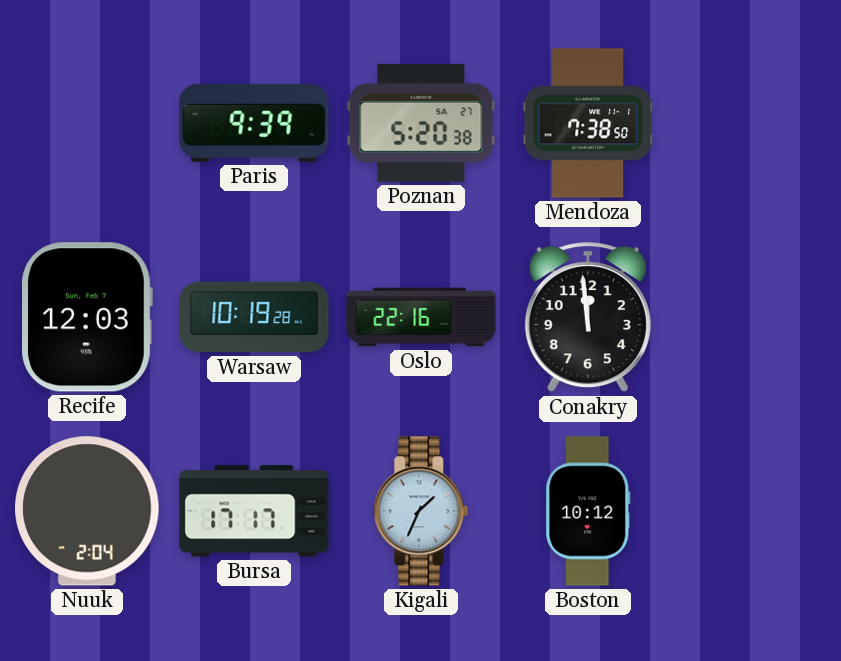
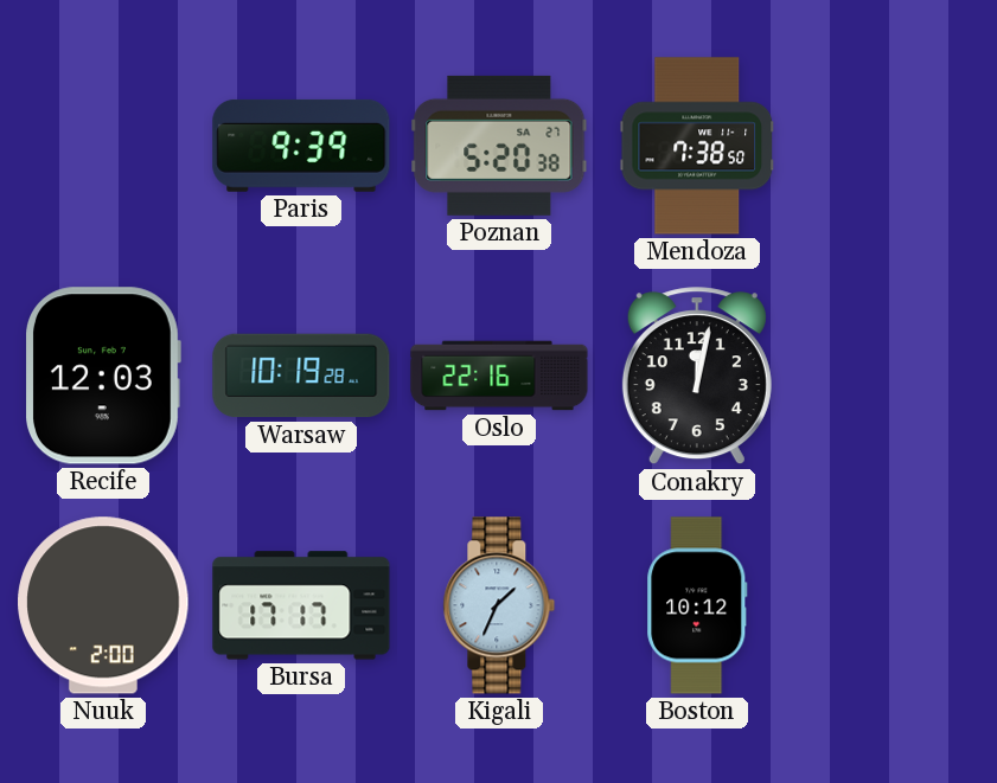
Conakry: 11:59 -> 12:02 (697, 377)
Nuuk: 2:04 -> 2:00 (103, 605)
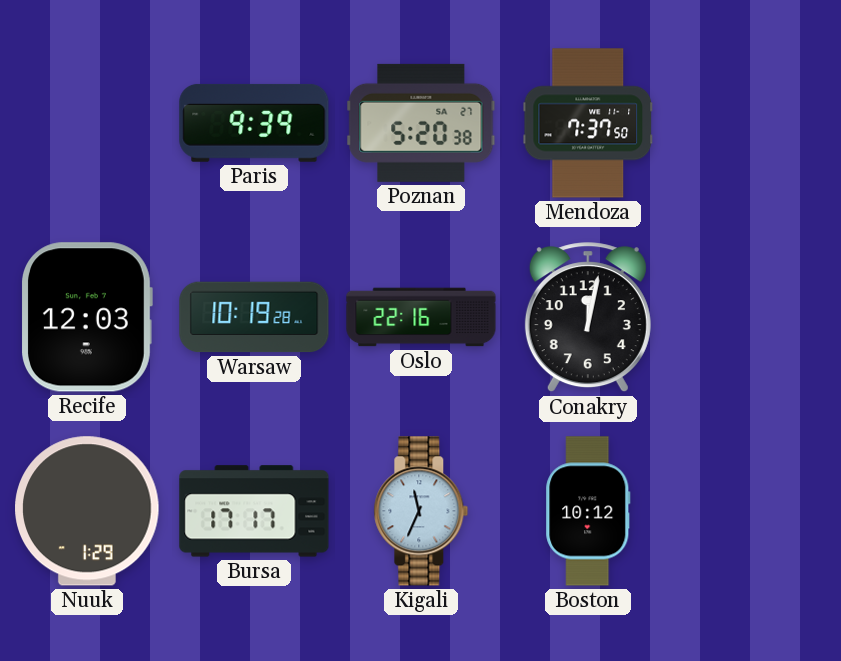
Mendoza: 7:38 -> 7:37 (588, 123)
Nuuk: 2:00 -> 1:29 (87, 511)
Kigali: 1:34 -> 11:34 (421, 511)
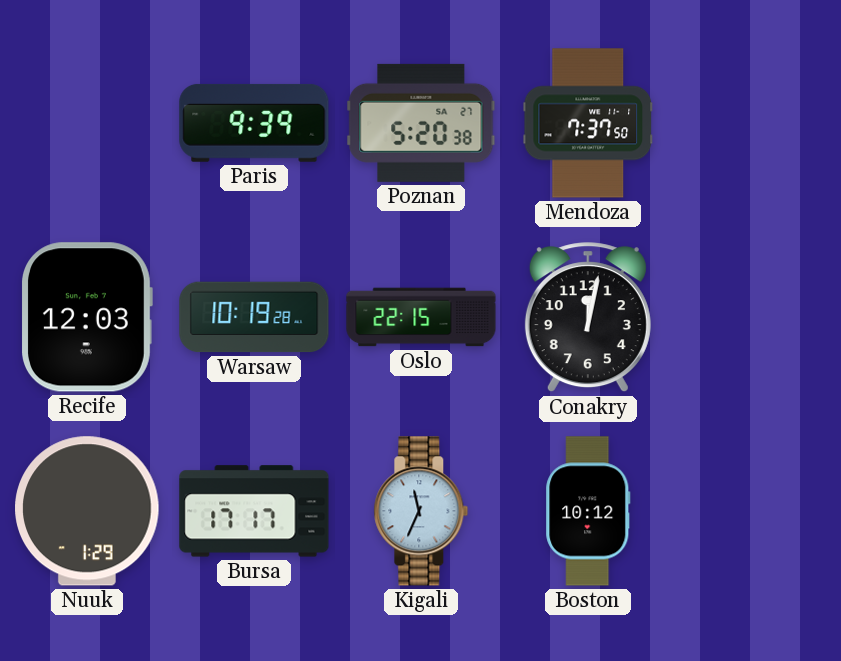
Oslo: 22:16 -> 22:15 (421, 317)
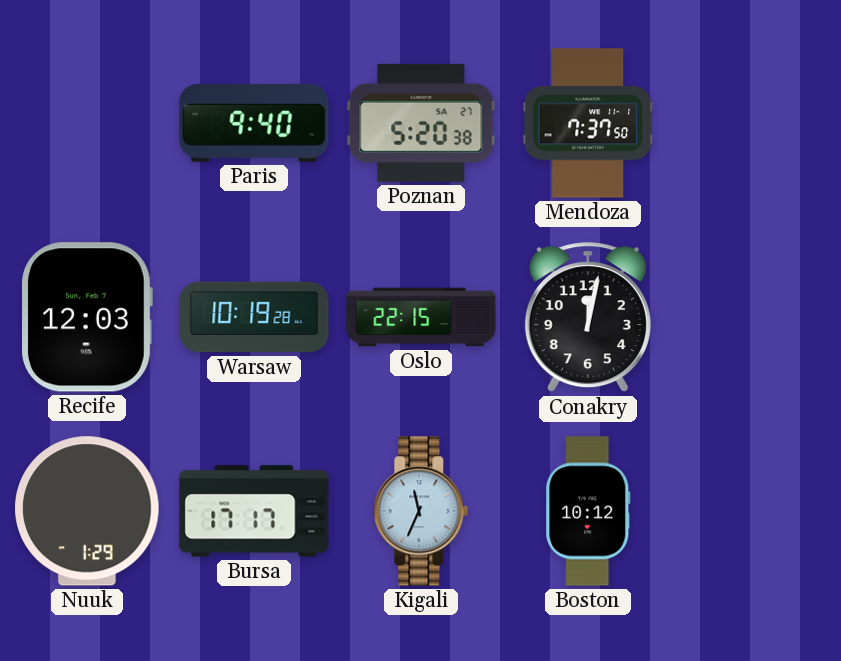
Paris: 9:39 -> 9:40 (254, 123)
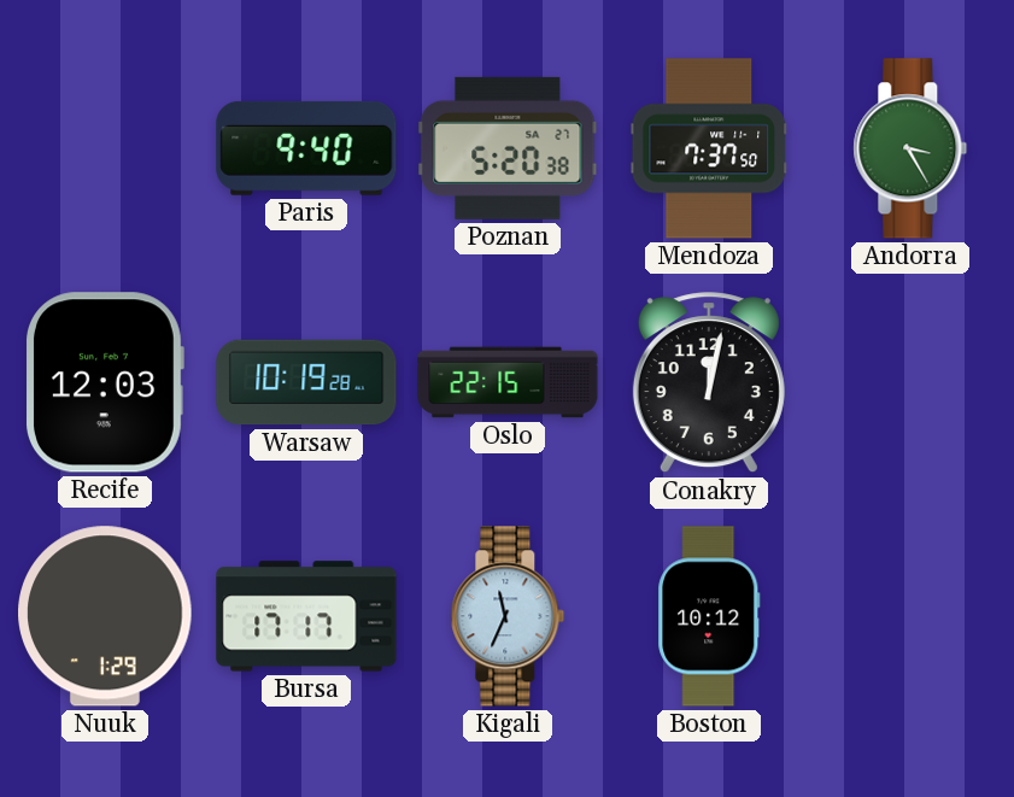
Andorra: none -> 3:25 (910, 148)
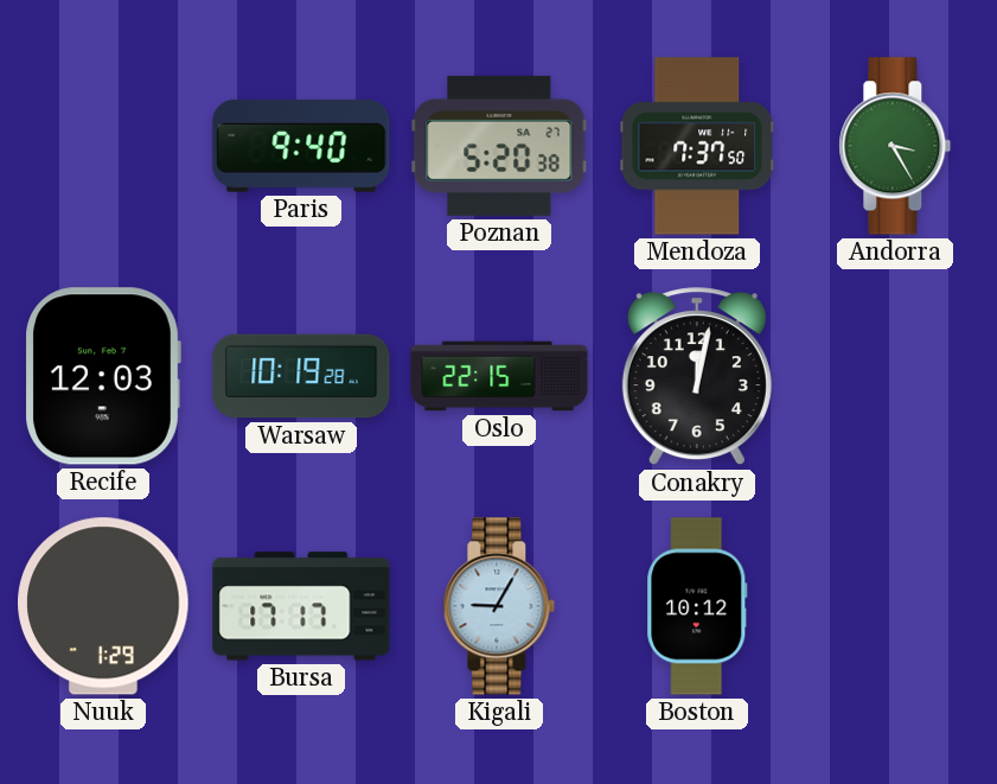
Kigali: 11:34 -> 9:05 (499, 606)
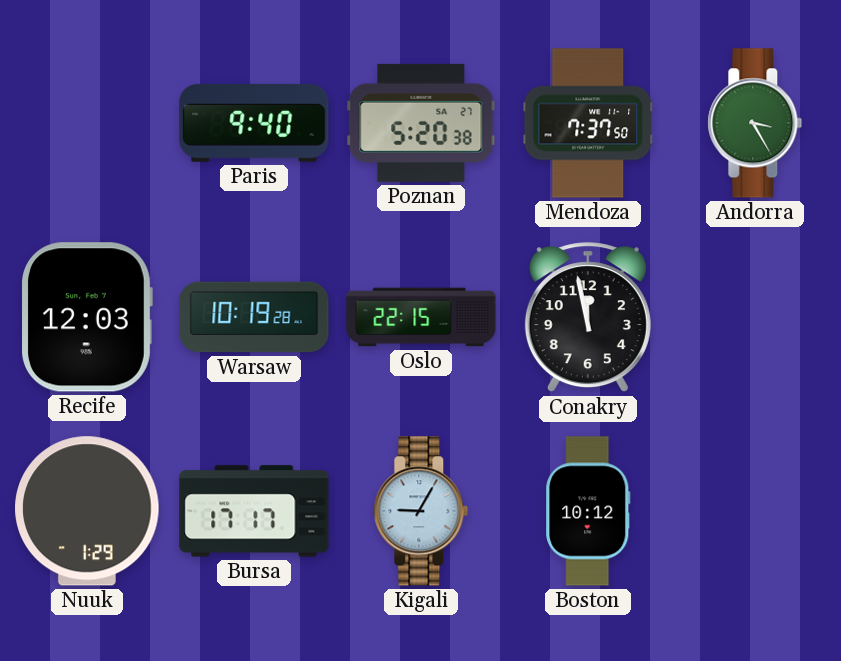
Conakry: 12:02 -> 11:58 (588, 318)
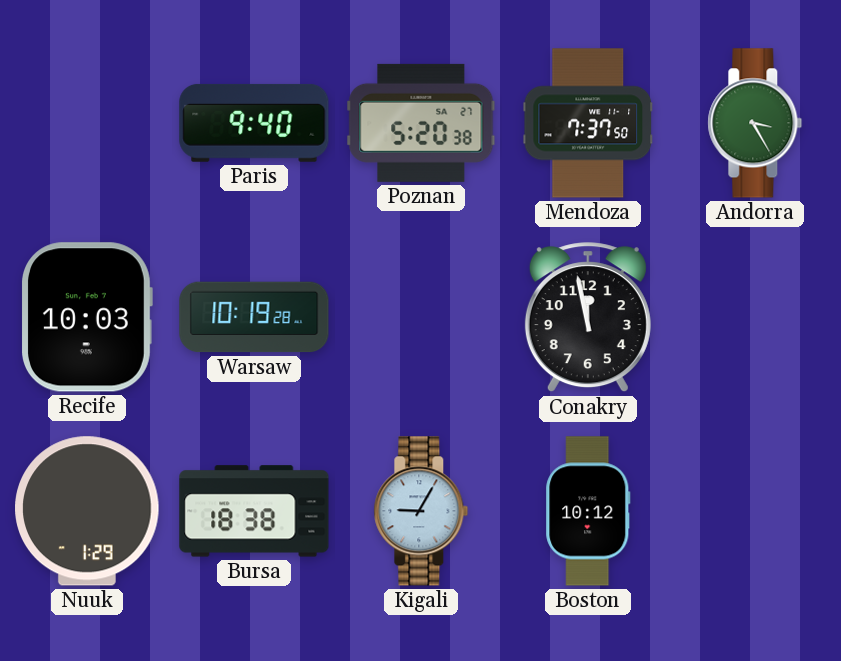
Recife: 12:03 -> 10:03 (87, 317)
Oslo: 22:15 -> none (421, 317)
Bursa: 17:17 -> 18:38 (254, 511)
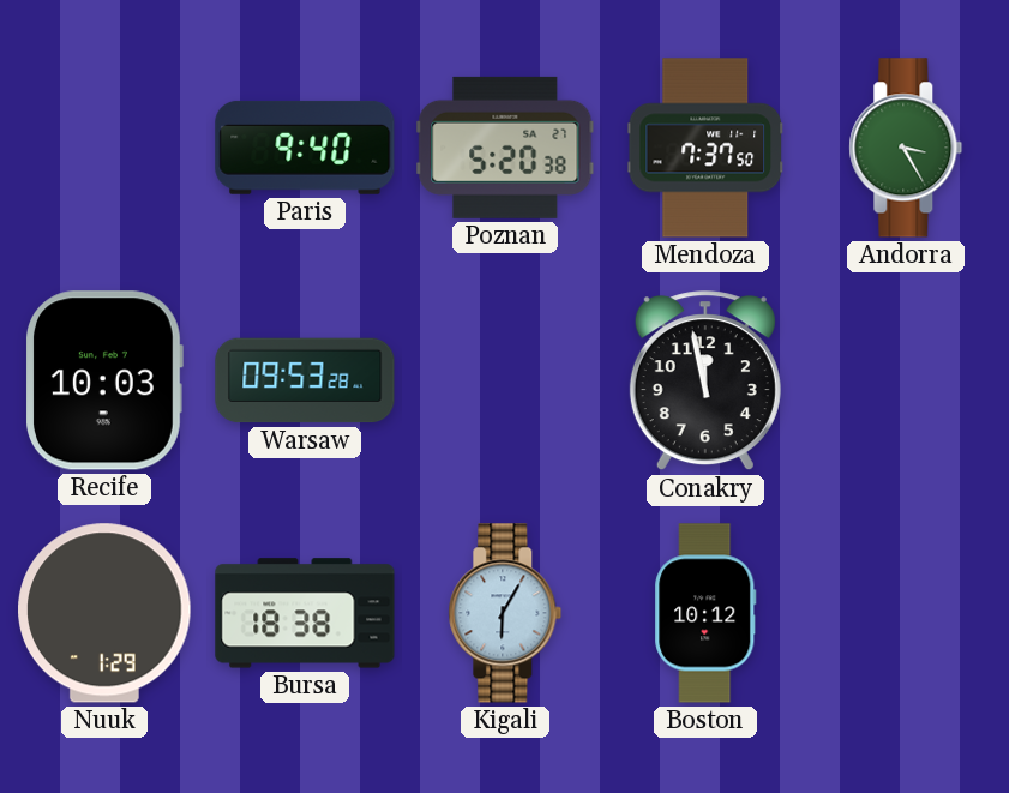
Warsaw: 10:19 -> 09:53 (305, 380)
Kigali: 9:05 -> 6:05 (505, 613)
